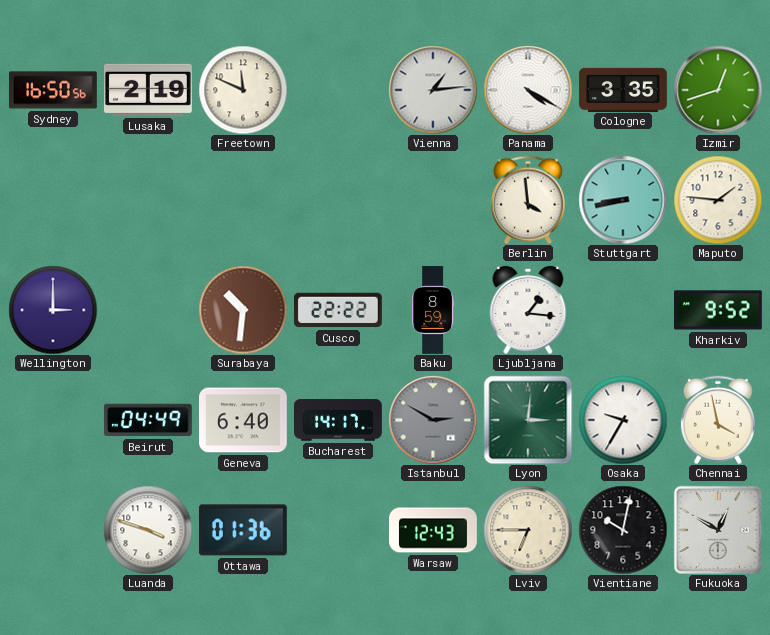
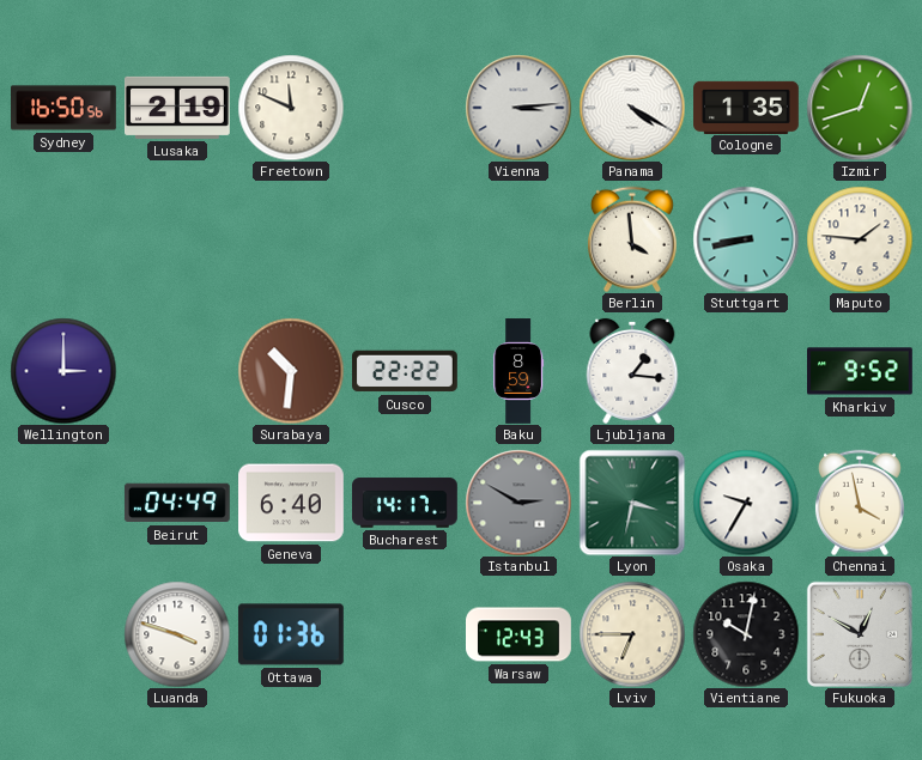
Vienna: 1:14 -> 3:14 (518, 108)
Cologne: 3:35 -> 1:35 (746, 107)
Lyon: 3:01 -> 3:32 (632, 503)
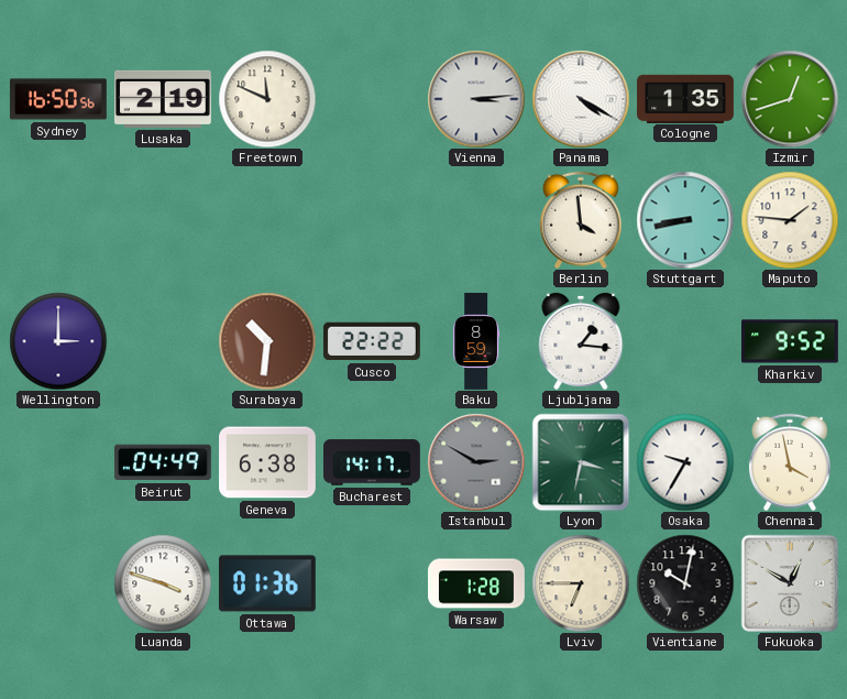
Geneva: 6:40 -> 6:38 (268, 462)
Warsaw: 12:43 -> 1:28 (476, 583)
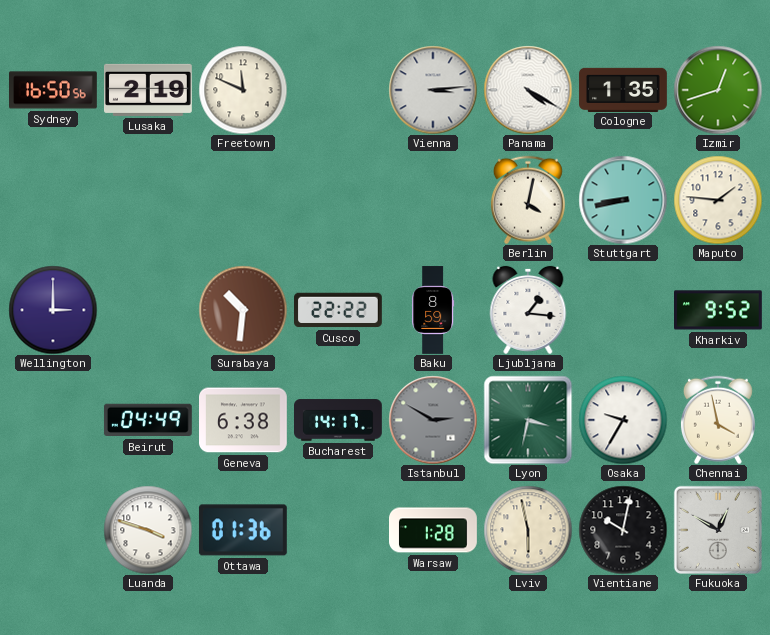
Berlin: 3:59 -> 4:02 (528, 200)
Lviv: 6:45 -> 5:58 (528, 530)
